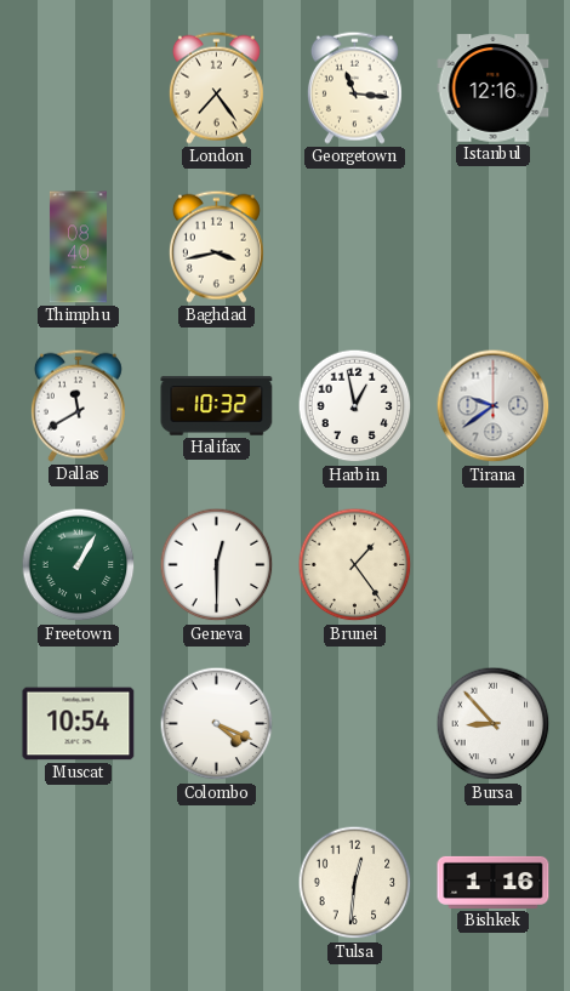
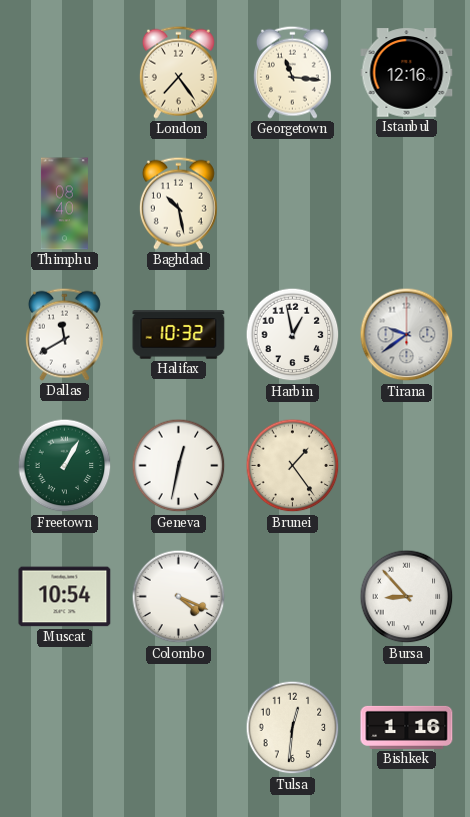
Baghdad: 3:43 -> 10:28 (178, 203)
Geneva: 12:30 -> 12:32 (179, 466)
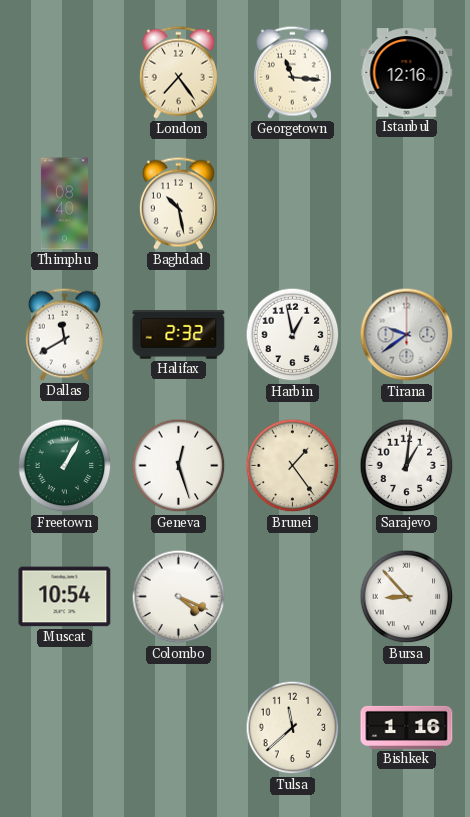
Halifax: 10:32 -> 2:32 (179, 335)
Geneva: 12:32 -> 12:27 (179, 466)
Sarajevo: none -> 1:01 (407, 466)
Tulsa: 12:31 -> 11:38 (293, 728)
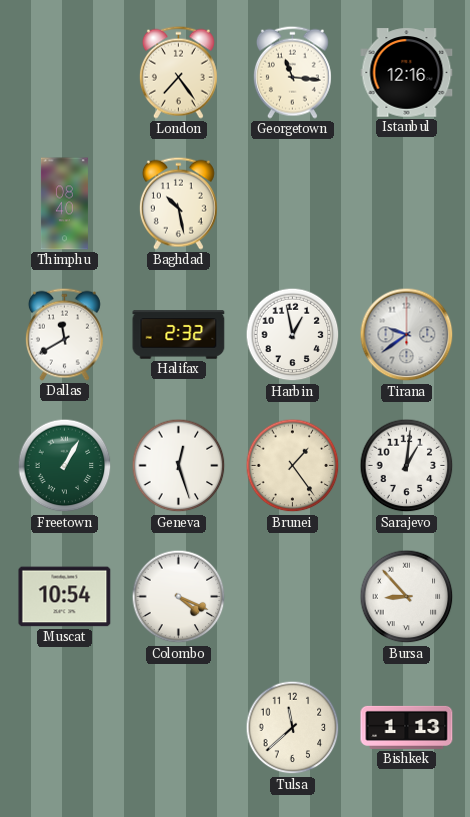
Bishkek: 1:16 -> 1:13 (407, 727)
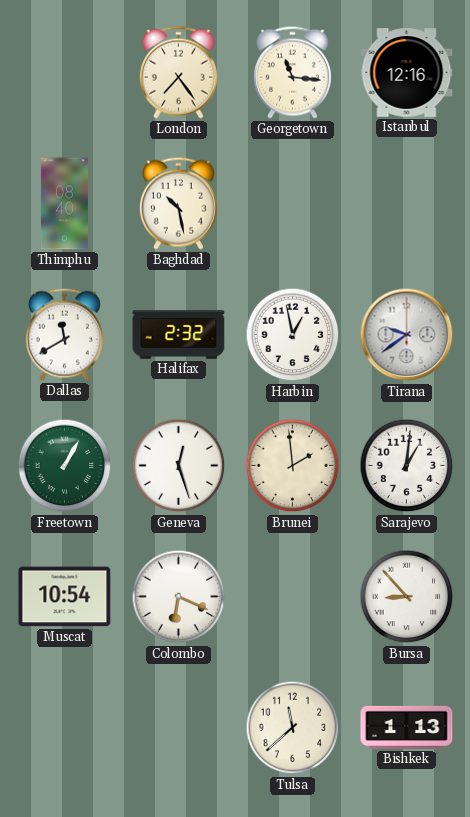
Brunei: 1:24 -> 1:59 (293, 466)
Colombo: 4:19 -> 6:19 (179, 597)
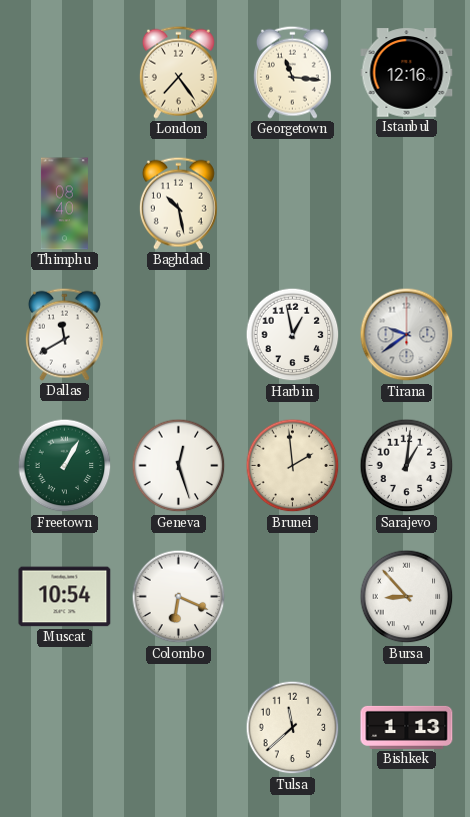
Halifax: 2:32 -> none (179, 335)
